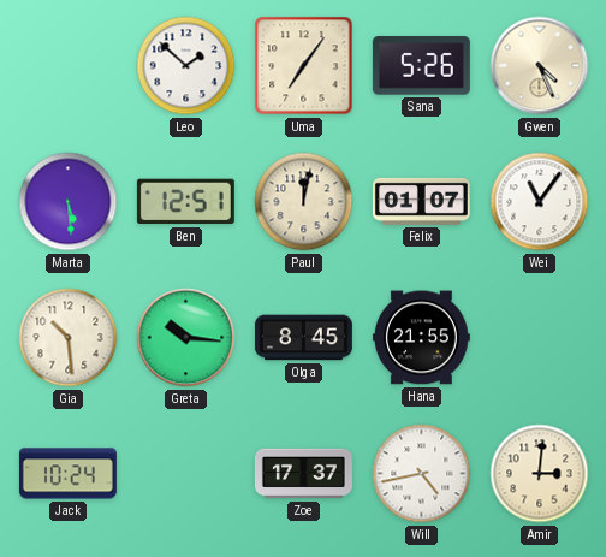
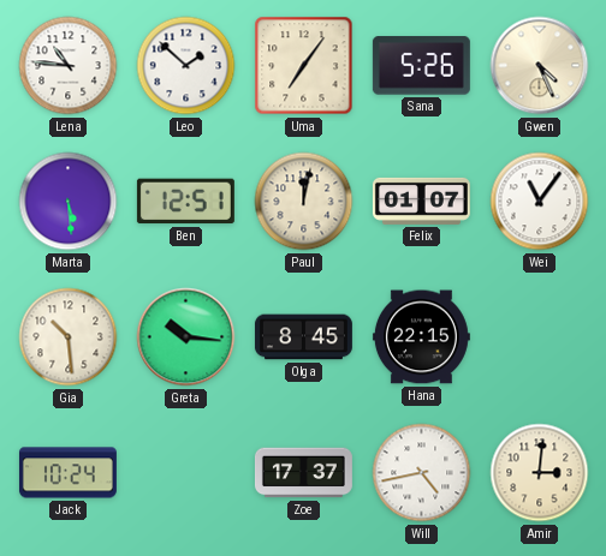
Lena: none -> 10:46 (69, 66)
Hana: 21:55 -> 22:15 (421, 337)
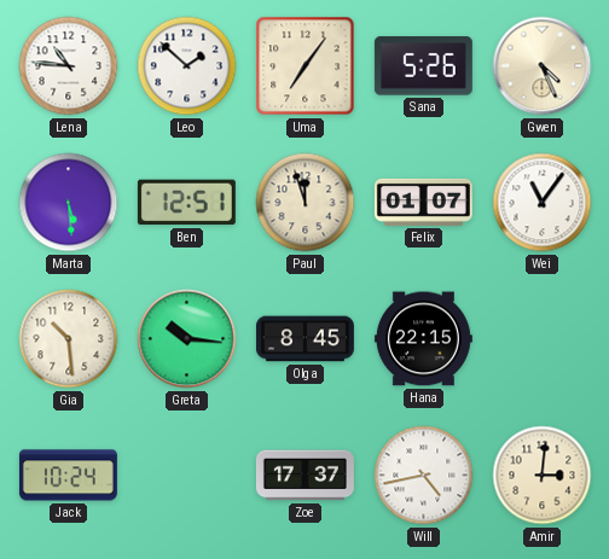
Paul: 12:02 -> 11:57 (306, 203)
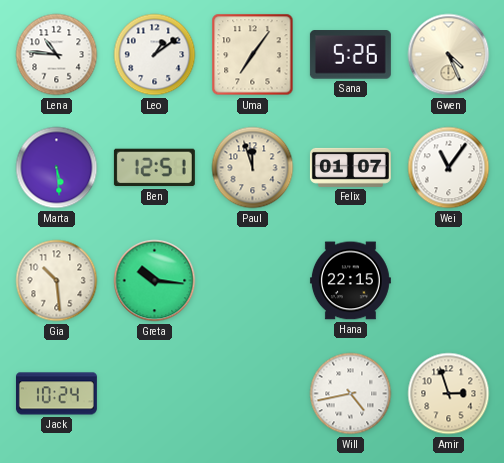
Leo: 1:52 -> 1:09 (155, 55)
Olga: 8:45 -> none (304, 339)
Zoe: 17:37 -> none (304, 476)
Amir: 3:01 -> 2:57 (449, 394)
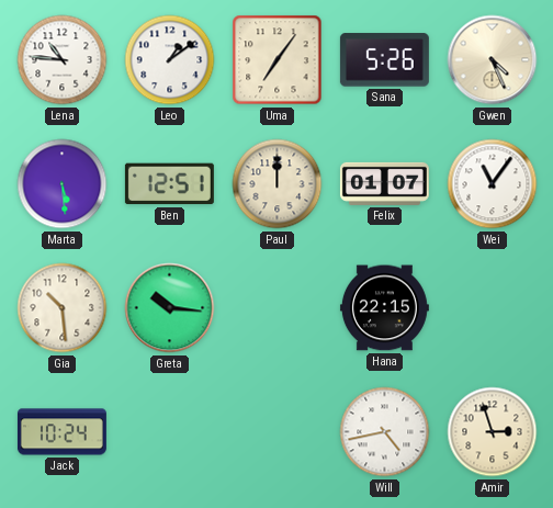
Paul: 11:57 -> 12:00 (278, 184)
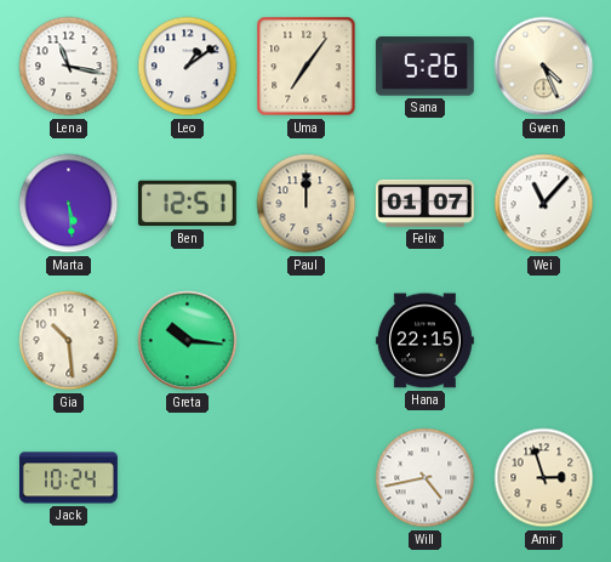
Lena: 10:46 -> 11:17 (69, 67)
Wei: 11:06 -> 11:07 (544, 204)
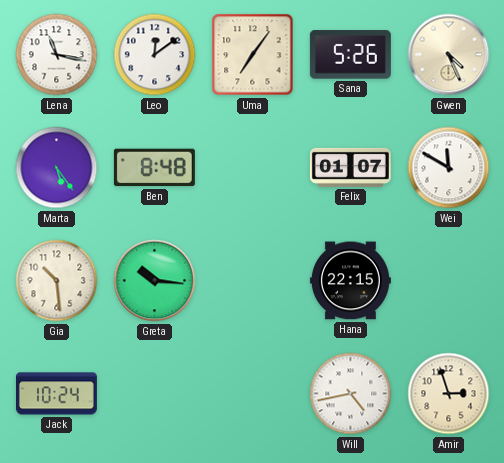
Leo: 1:09 -> 12:09 (155, 55)
Marta: 5:29 -> 5:24 (57, 168)
Ben: 12:51 -> 8:48 (154, 168)
Paul: 12:00 -> none (307, 204)
Wei: 11:07 -> 11:50 (449, 168)
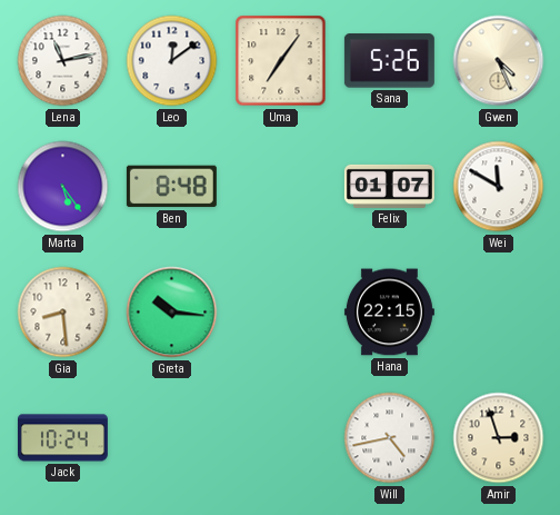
Lena: 11:17 -> 11:13 (63, 61)
Gia: 10:29 -> 8:29 (63, 313)
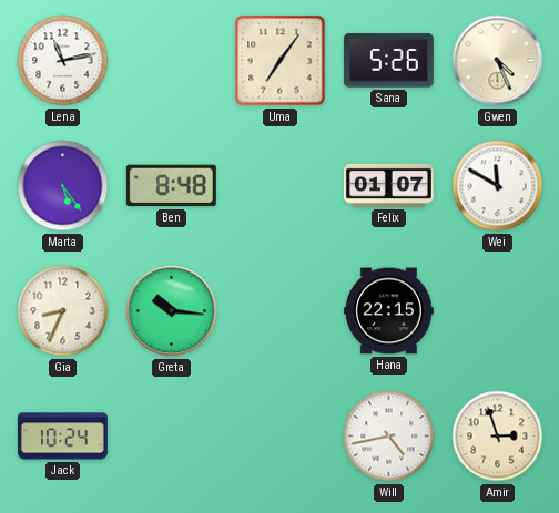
Leo: 12:09 -> none (172, 61)
Gia: 8:29 -> 8:34 (63, 311)
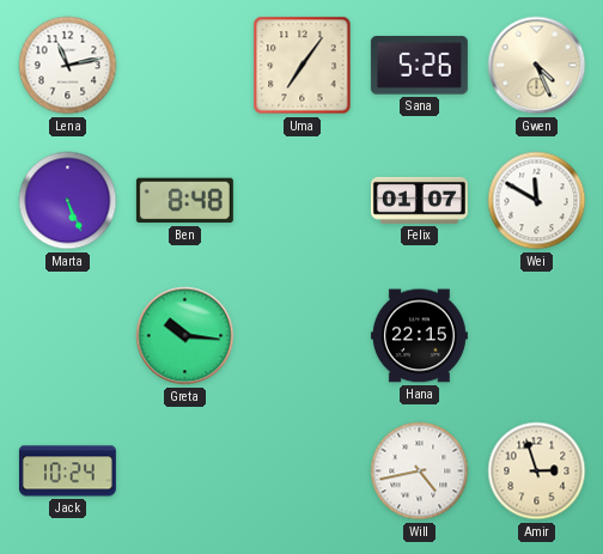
Marta: 5:24 -> 5:26 (68, 201)
Gia: 8:34 -> none (63, 311)
